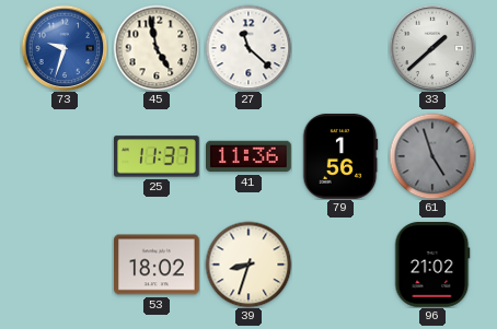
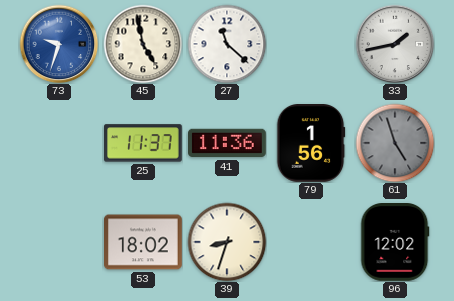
33: 1:38 -> 1:43 (395, 44)
96: 21:02 -> 12:02 (395, 243)
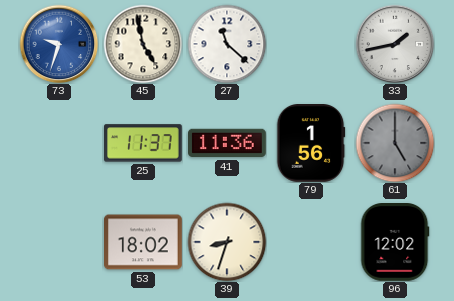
61: 4:57 -> 5:00 (395, 143)
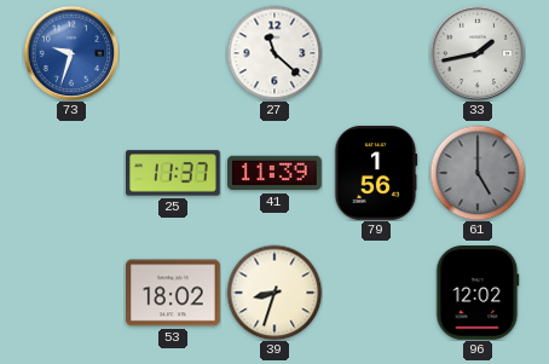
45: 4:58 -> none (143, 44)
41: 11:36 -> 11:39 (276, 173)
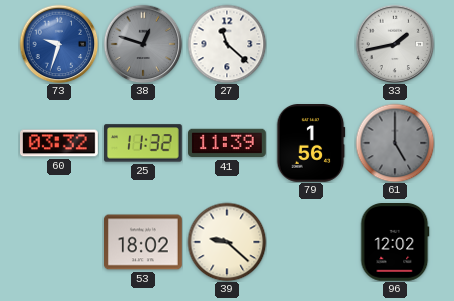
38: none -> 12:48 (143, 44)
60: none -> 03:32 (60, 143)
25: 11:37 -> 11:32 (144, 143)
39: 8:33 -> 9:22 (227, 242)
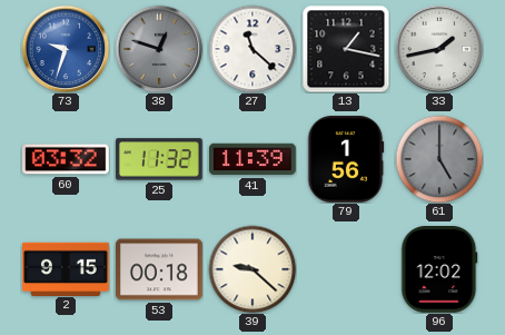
13: none -> 1:17 (346, 49)
2: none -> 9:15 (66, 268)
53: 18:02 -> 00:18 (160, 269)
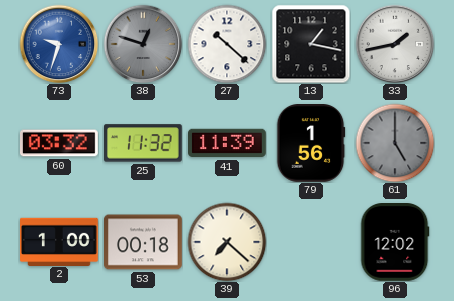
27: 11:22 -> 10:22 (227, 44)
2: 9:15 -> 1:00 (59, 241)
39: 9:22 -> 7:22 (227, 242)
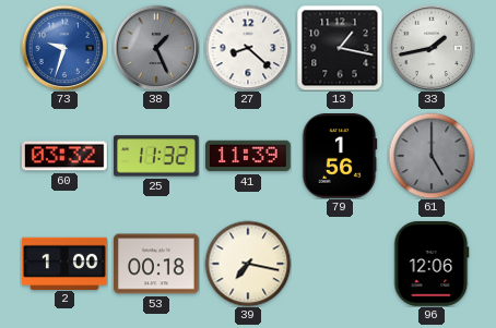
38: 12:48 -> 1:26 (156, 48)
27: 10:22 -> 8:22 (248, 48)
39: 7:22 -> 7:17 (248, 264)
96: 12:02 -> 12:06 (432, 265)
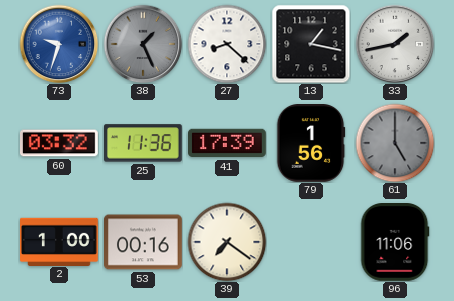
25: 11:32 -> 11:36 (144, 143)
41: 11:39 -> 17:39 (228, 143)
53: 00:18 -> 00:16 (144, 242)
39: 7:17 -> 7:21 (227, 242)
96: 12:06 -> 11:06 (395, 243)
